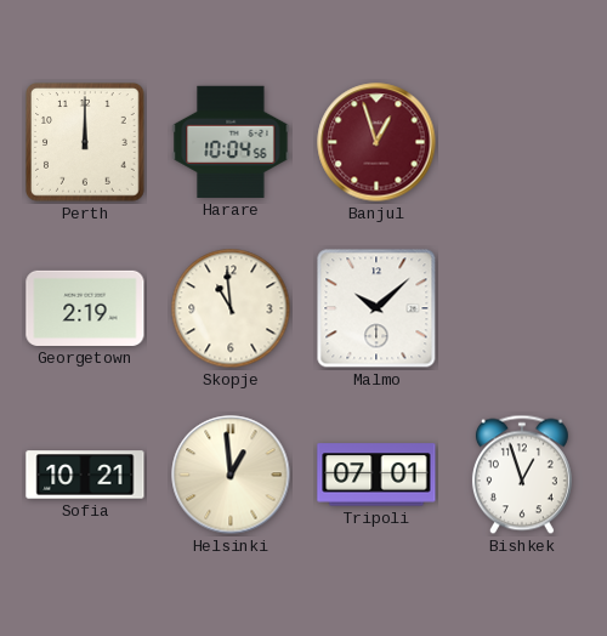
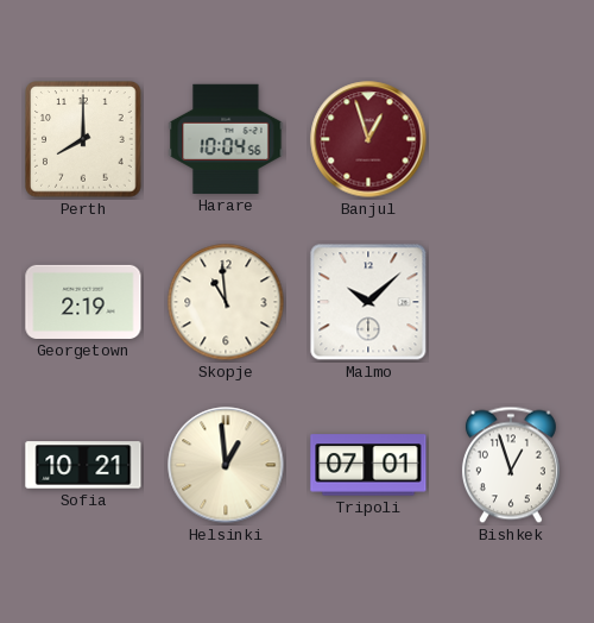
Perth: 12:00 -> 8:00 (84, 140)
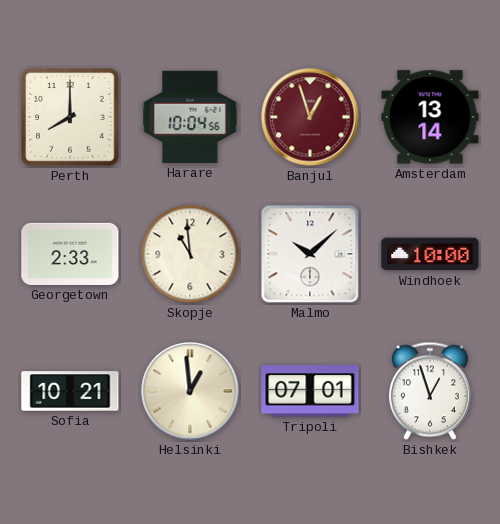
Amsterdam: none -> 13:14 (430, 117)
Georgetown: 2:19 -> 2:33 (70, 254)
Windhoek: none -> 10:00 (430, 254)
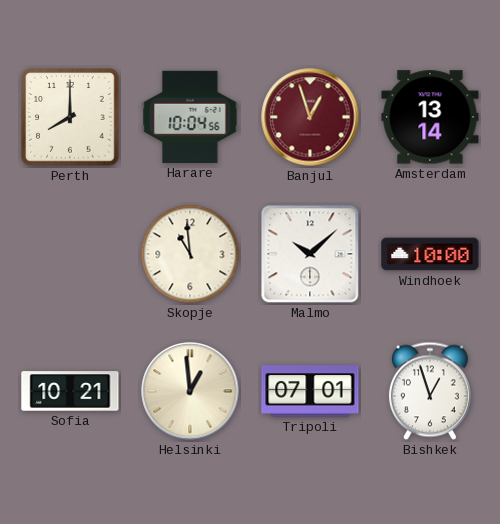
Georgetown: 2:33 -> none (70, 254)
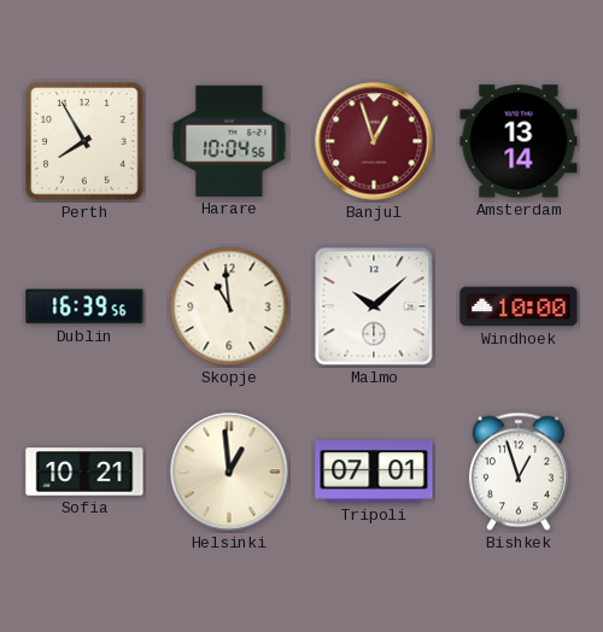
Perth: 8:00 -> 7:55 (86, 142)
Dublin: none -> 16:39 (84, 306)
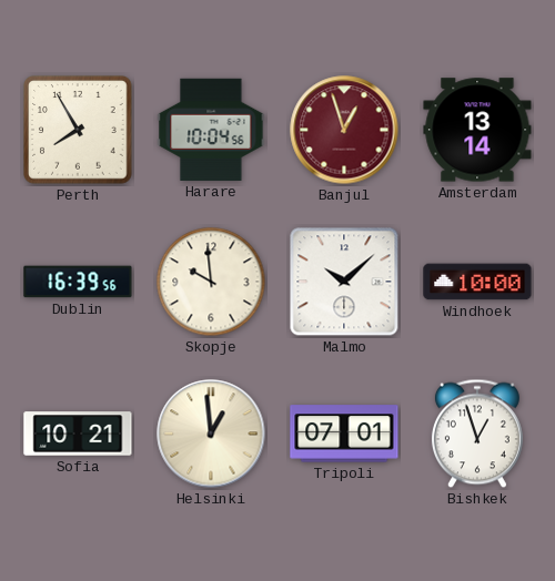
Skopje: 10:59 -> 9:59 (211, 282)
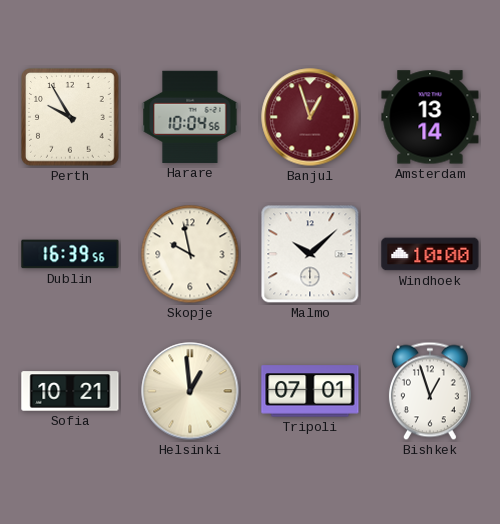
Perth: 7:55 -> 9:55 (71, 118)
Skopje: 9:59 -> 9:58 (190, 254)
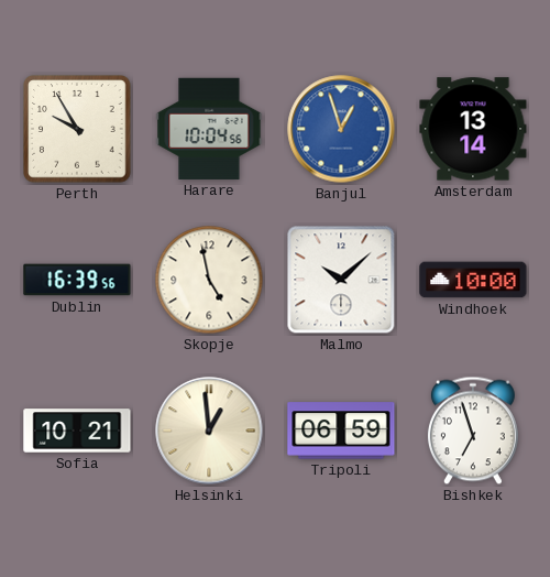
Banjul dial: burgundy -> blue (341, 129)
Skopje: 9:58 -> 4:58 (209, 280)
Tripoli: 07:01 -> 06:59 (341, 431)
Bishkek: 12:57 -> 6:57 (473, 431)
